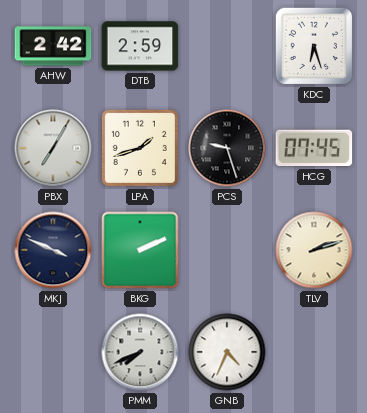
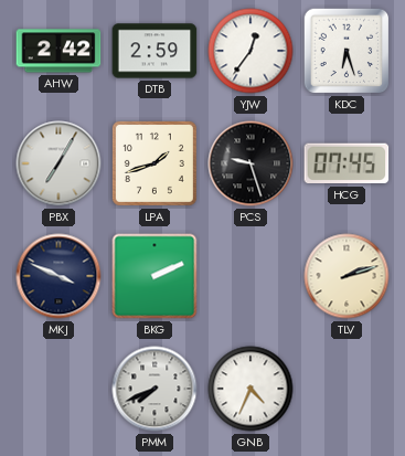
YJW: none -> 12:36 (251, 51)
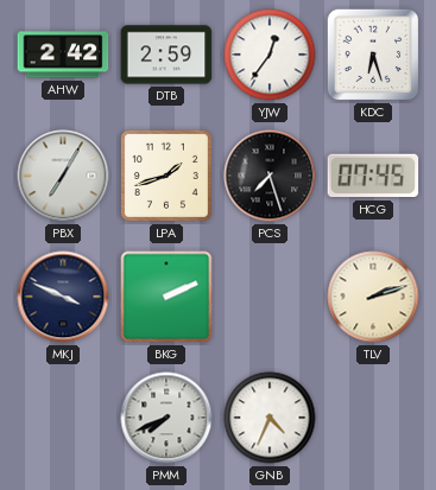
PCS: 9:27 -> 7:27 (270, 176)
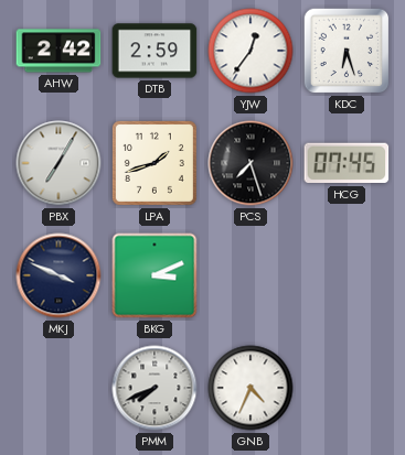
BKG: 2:11 -> 3:11 (154, 275)
TLV: 2:12 -> none (373, 297)
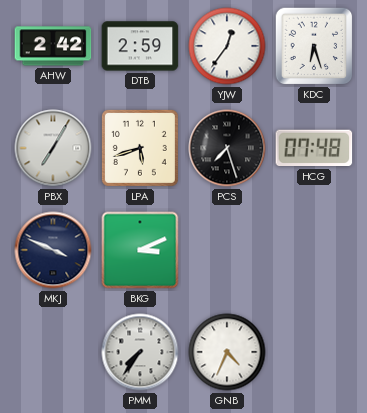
LPA: 1:42 -> 5:42 (140, 148)
HCG: 07:45 -> 07:48 (314, 148)
PMM: 7:41 -> 7:36 (140, 352)
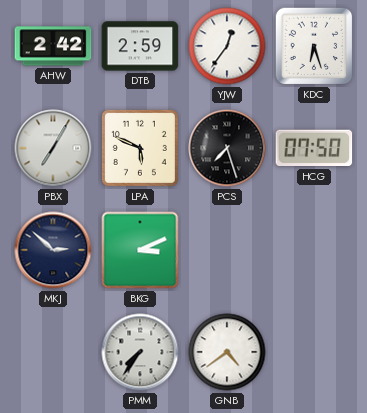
LPA: 5:42 -> 5:49 (140, 148)
HCG: 07:48 -> 07:50 (314, 148)
MKJ: 3:49 -> 2:52 (53, 250)
GNB: 4:34 -> 4:39 (227, 352)
